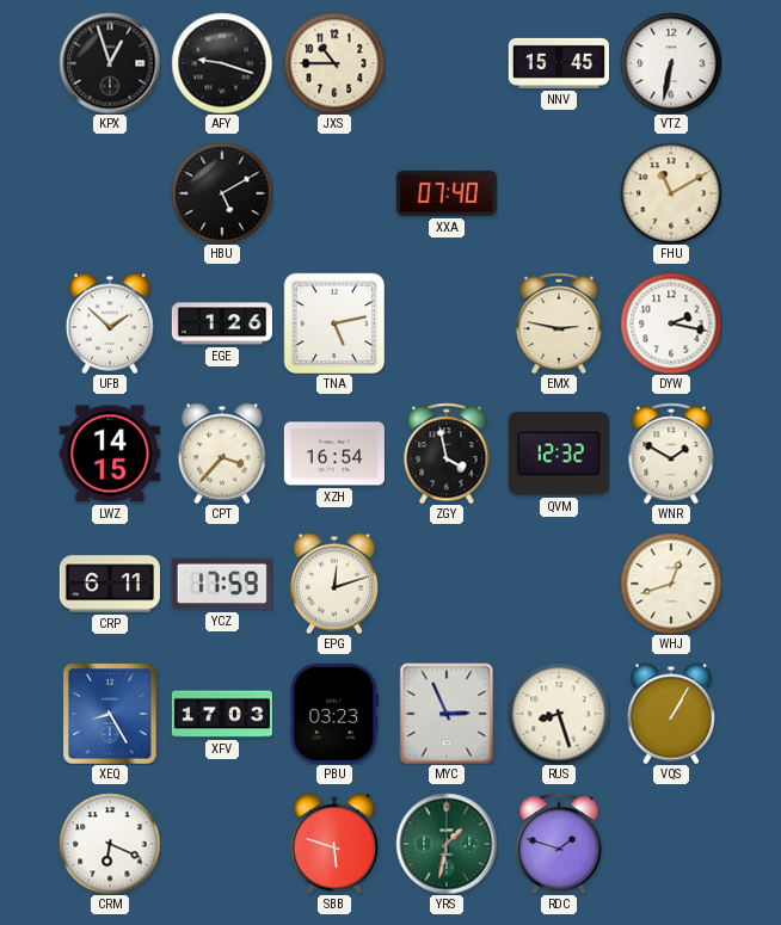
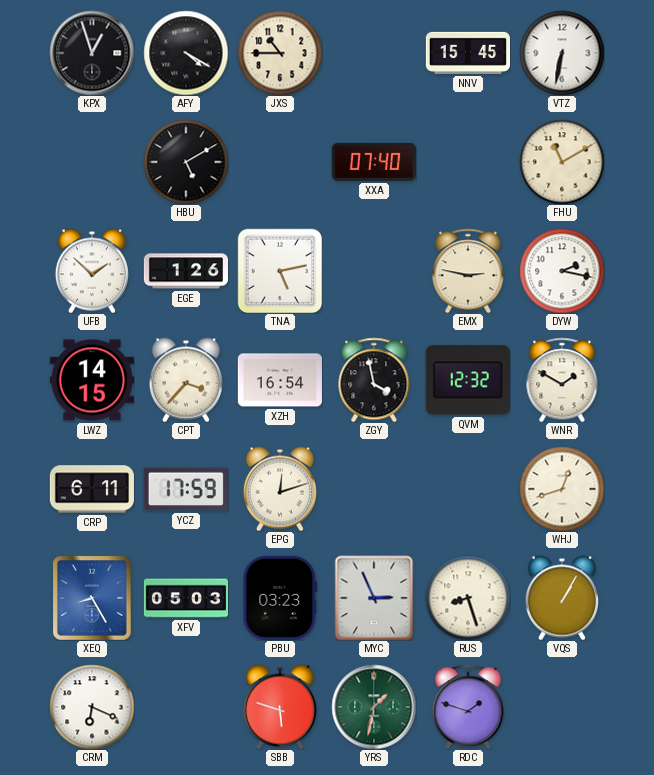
AFY: 9:18 -> 4:20 (186, 53)
XFV: 17:03 -> 05:03 (185, 598)
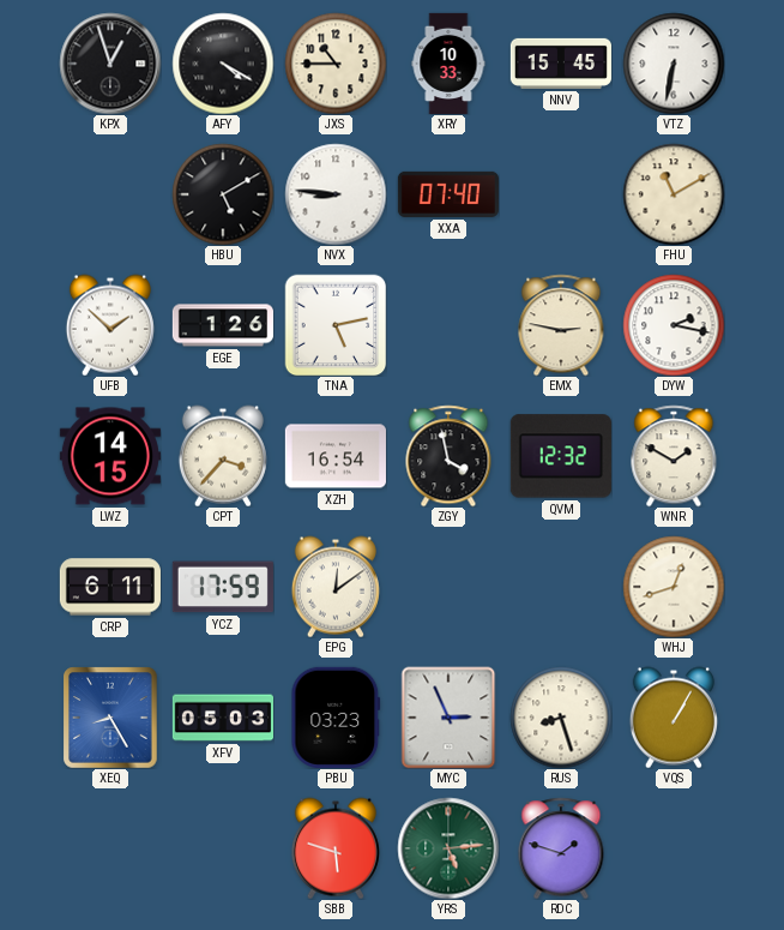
XRY: none -> 10:33 (448, 62)
NVX: none -> 8:46 (336, 194)
EPG: 12:12 -> 12:09 (336, 587)
CRM: 6:19 -> none (92, 707)
YRS: 1:32 -> 5:14 (448, 848)
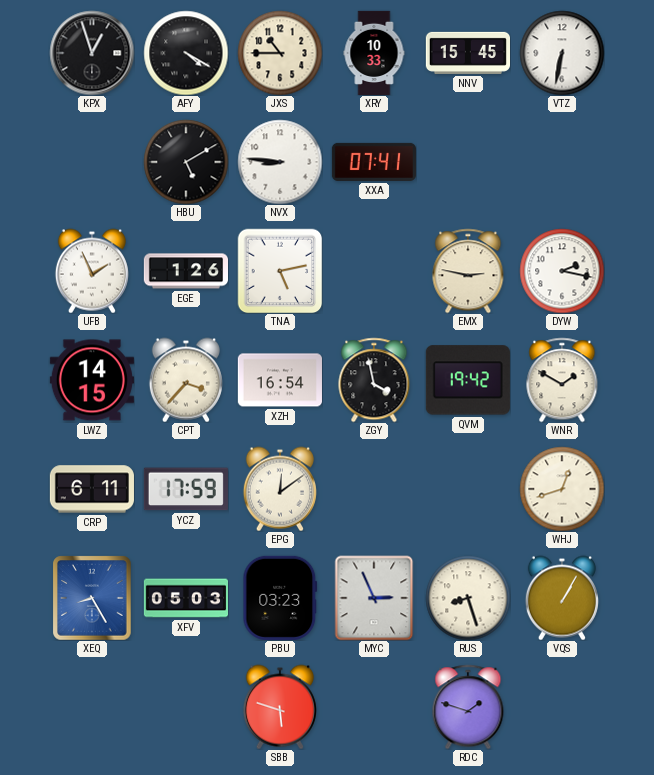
XXA: 07:40 -> 07:41 (374, 162)
FHU: 11:10 -> none (674, 194)
UFB: 1:52 -> 1:56 (92, 271)
QVM: 12:32 -> 19:42 (468, 380)
YRS: 5:14 -> none (448, 848)
